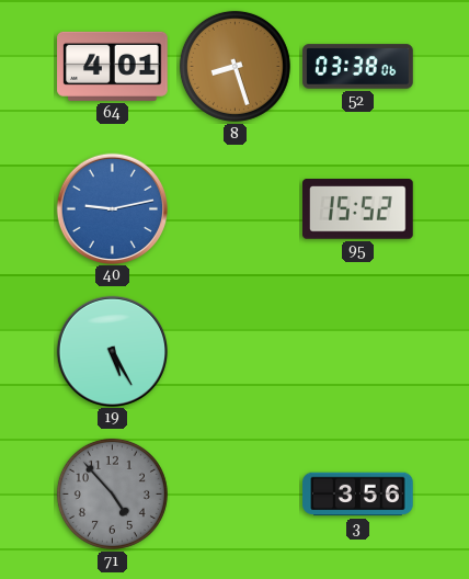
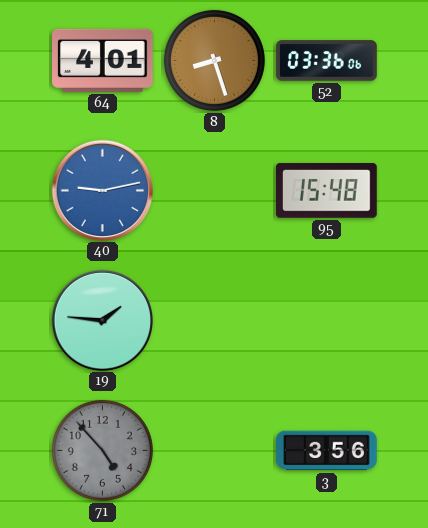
52: 03:38 -> 03:36 (327, 61)
95: 15:52 -> 15:48 (327, 191)
19: 5:25 -> 1:46 (102, 320)
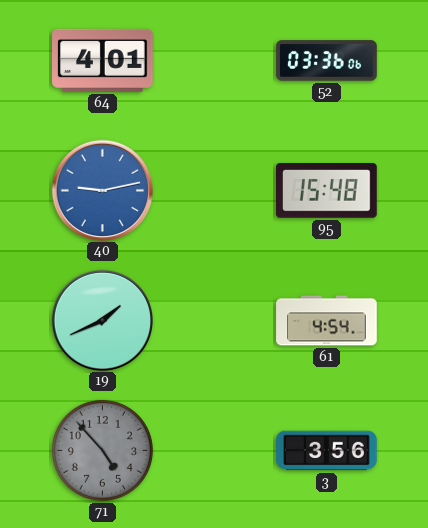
8: 8:27 -> none (214, 60)
19: 1:46 -> 1:41 (102, 320)
61: none -> 4:54 (327, 321)
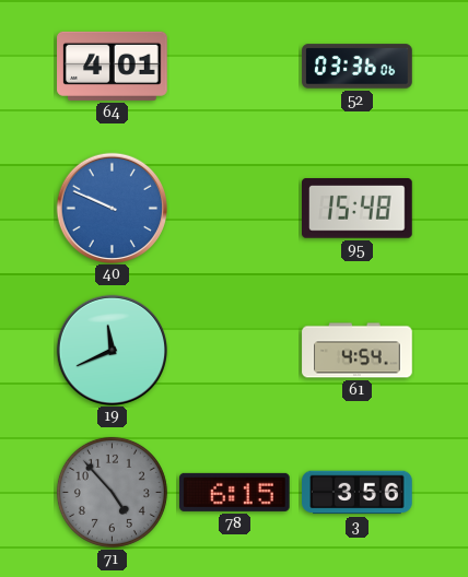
40: 9:13 -> 9:49 (112, 208)
19: 1:41 -> 11:41 (112, 350)
78: none -> 6:15 (235, 492)
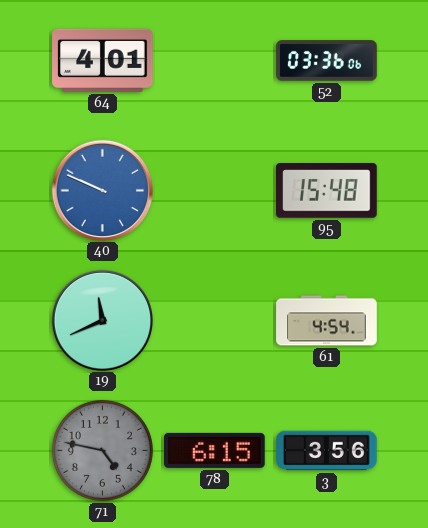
71: 4:53 -> 4:47 (102, 450)
